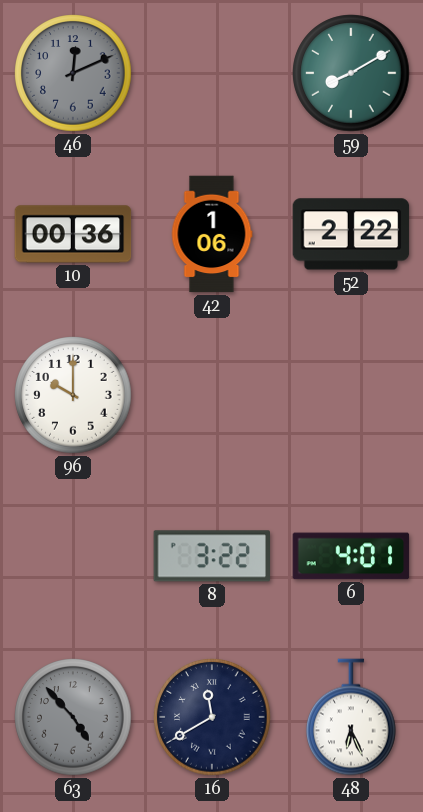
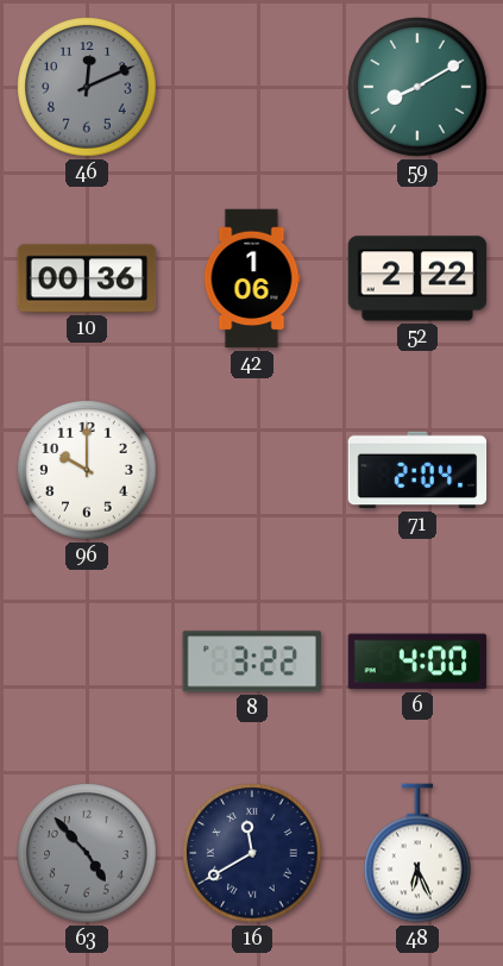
71: none -> 2:04 (417, 470)
6: 4:01 -> 4:00 (417, 661)
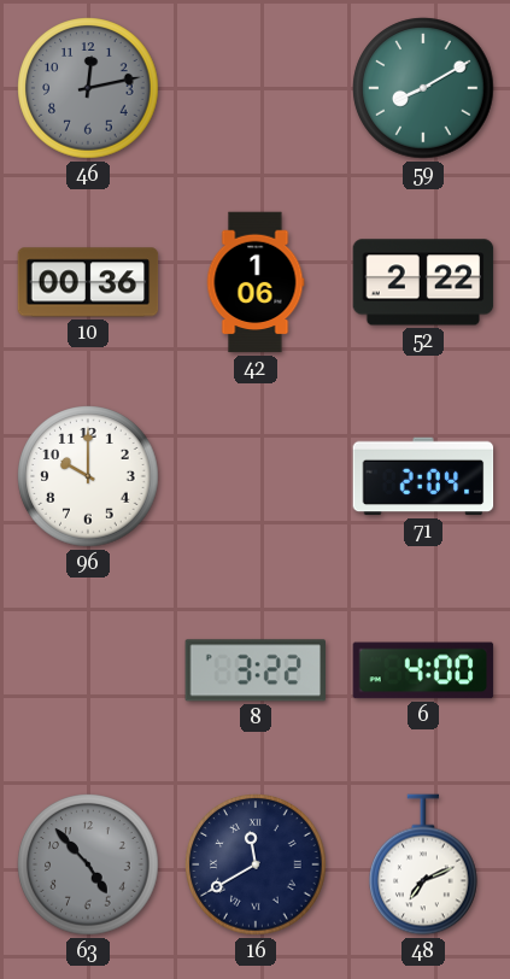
46: 12:11 -> 12:13 (88, 88)
48: 6:26 -> 7:11 (424, 864)
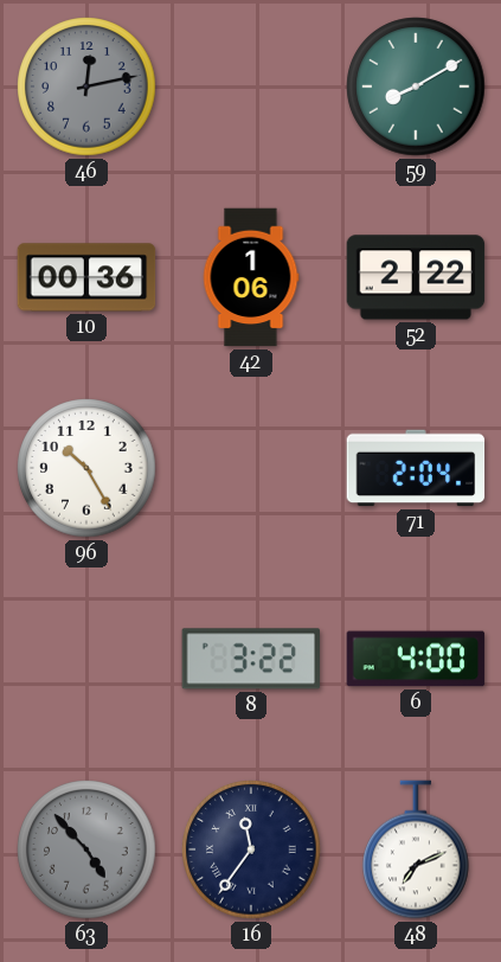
96: 10:00 -> 10:25 (86, 468)
16: 11:40 -> 11:36 (251, 849)
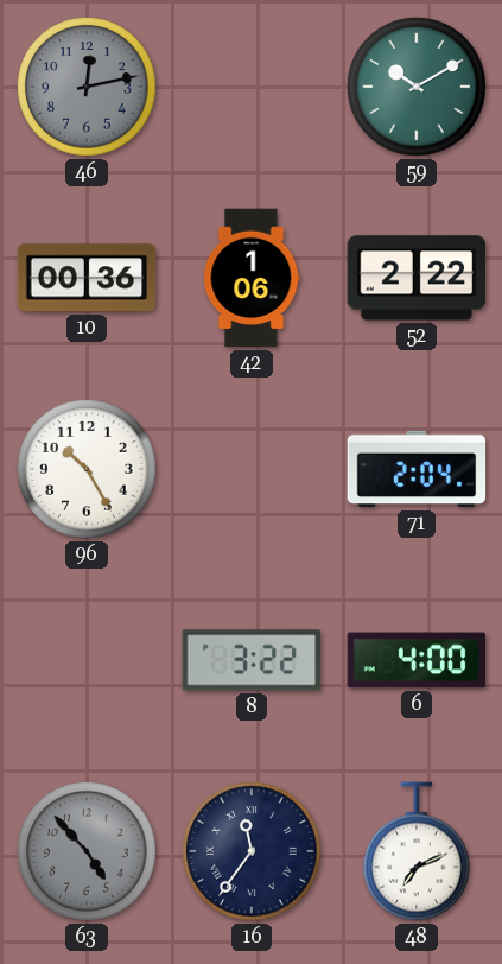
59: 8:10 -> 10:10 (417, 87)
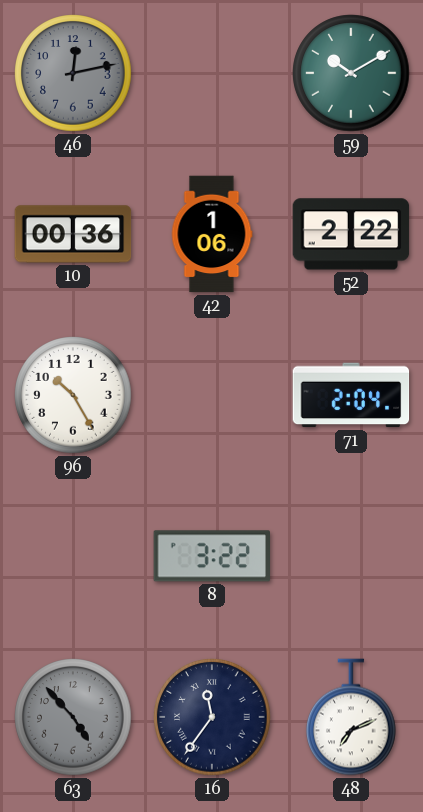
6: 4:00 -> none (417, 660)
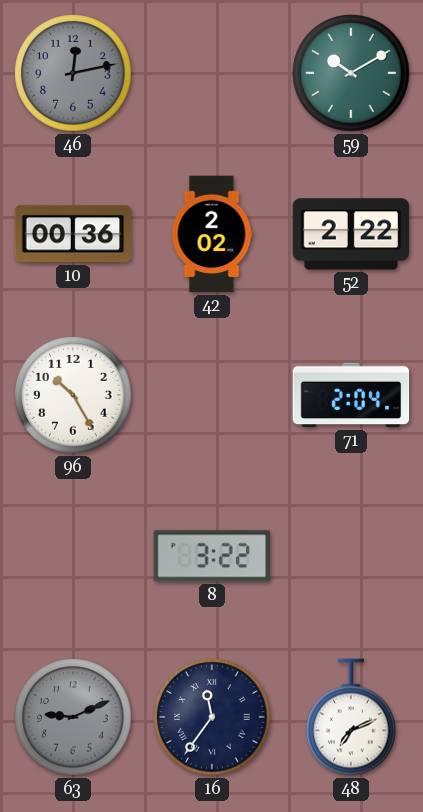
42: 1:06 -> 2:02 (212, 234)
63: 4:53 -> 9:11 (73, 717)
